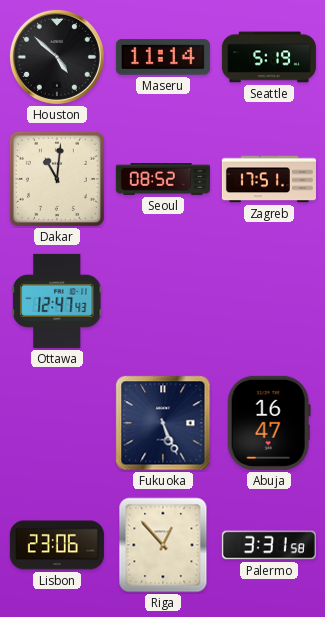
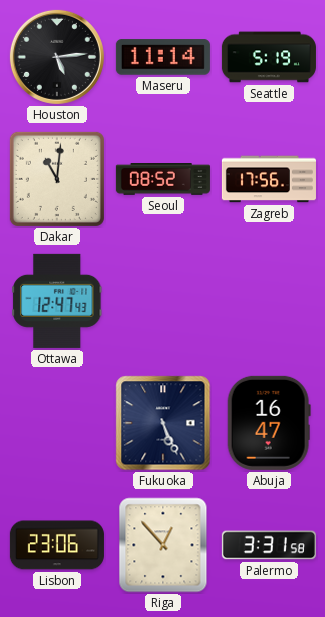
Houston: 4:52 -> 5:14 (57, 57)
Zagreb: 17:51 -> 17:56 (269, 179)
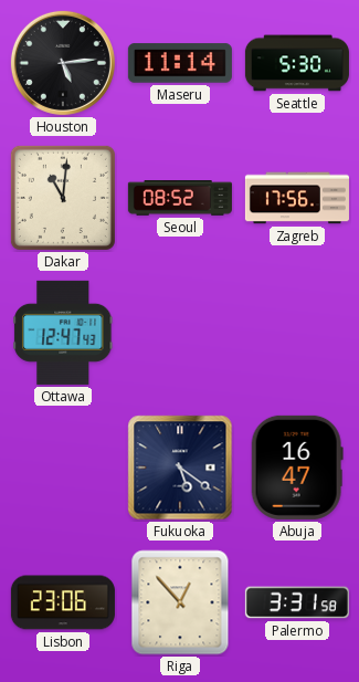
Seattle: 5:19 -> 5:30 (297, 63)
Fukuoka: 5:26 -> 5:21 (180, 468)
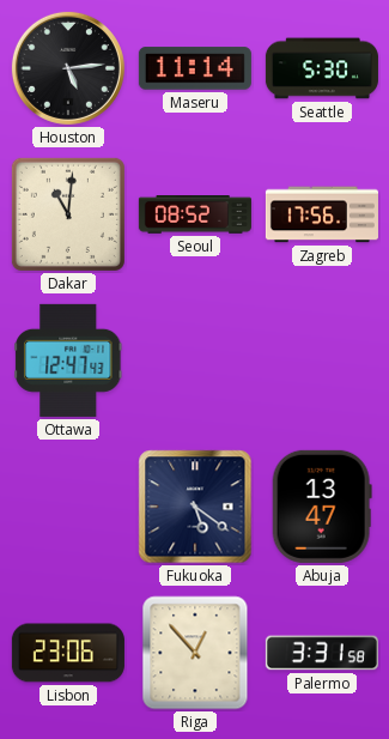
Abuja: 16:47 -> 13:47 (322, 507)
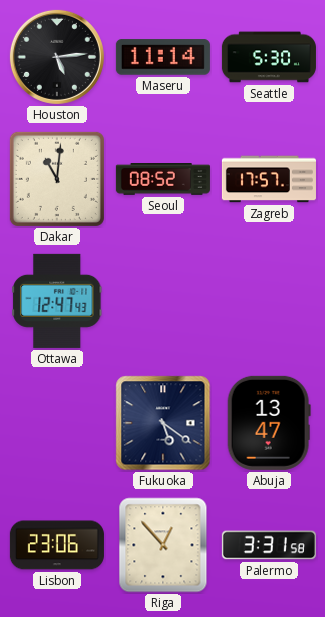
Zagreb: 17:56 -> 17:57 (269, 179)
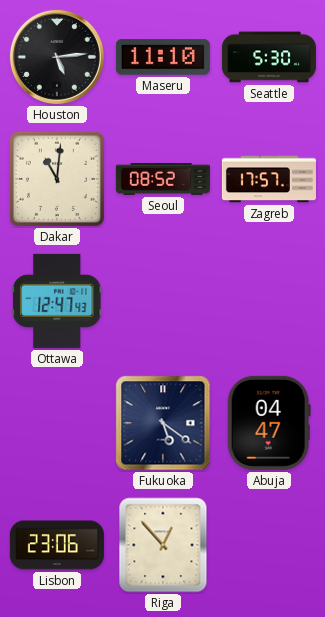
Maseru: 11:14 -> 11:10 (163, 57)
Abuja: 13:47 -> 04:47 (269, 423)
Palermo: 3:31 -> none (269, 545)
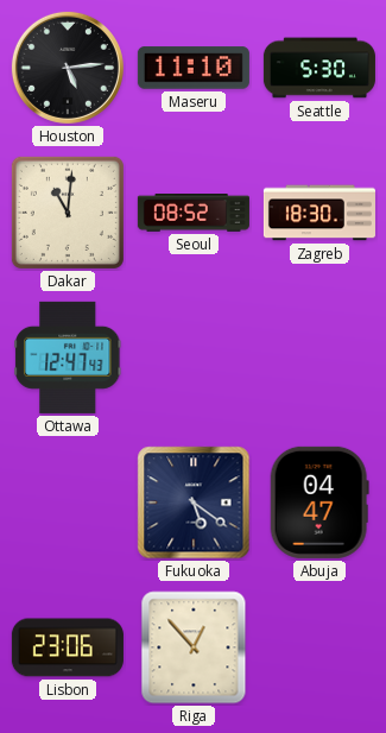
Zagreb: 17:57 -> 18:30 (319, 213)
